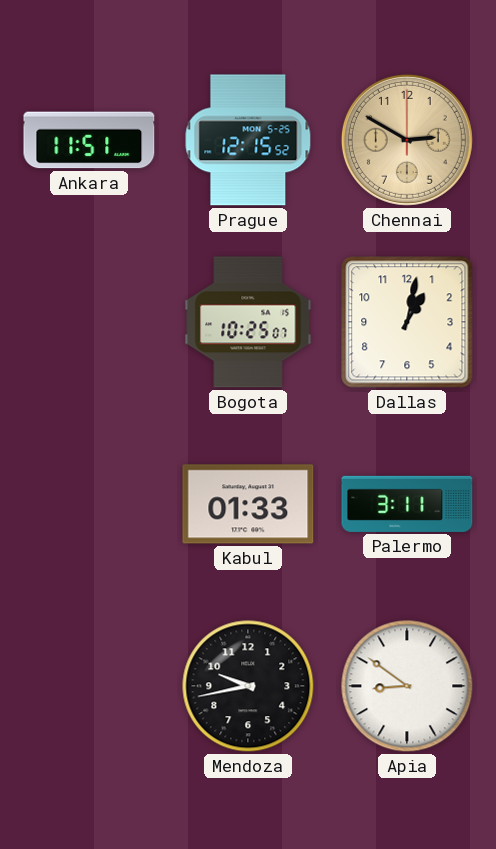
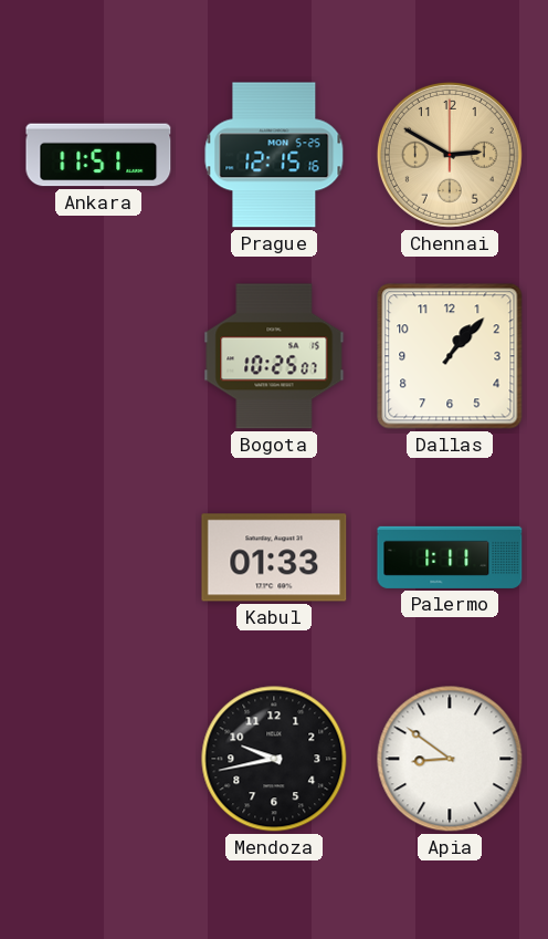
Prague: 12:15:52 -> 12:15:16 (274, 155)
Dallas: 1:02 -> 1:07 (450, 356)
Palermo: 3:11 -> 1:11 (450, 557)
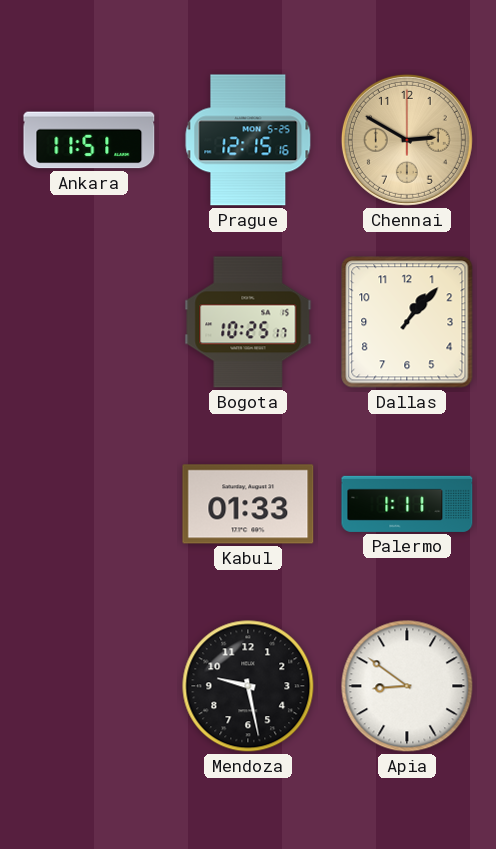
Bogota: 10:25:07 -> 10:25:17 (248, 322)
Mendoza: 9:43 -> 9:28 (248, 686)
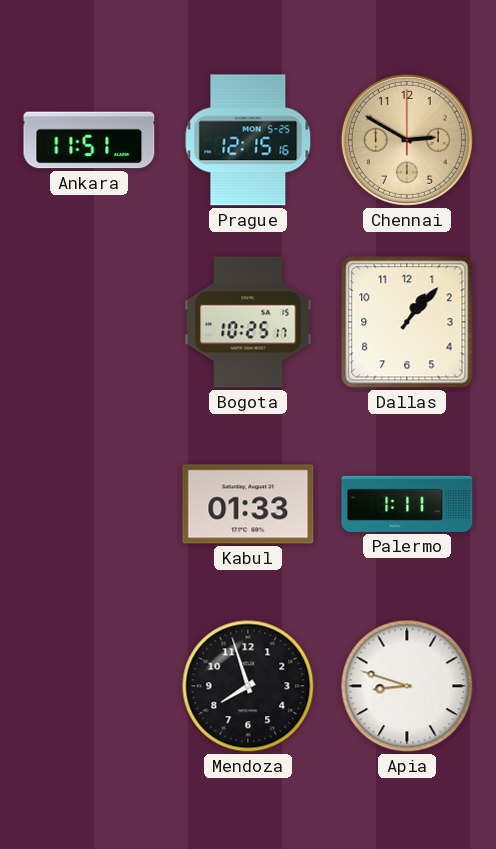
Mendoza: 9:28 -> 7:57 (248, 686)
Apia: 8:51 -> 8:48 (407, 686)
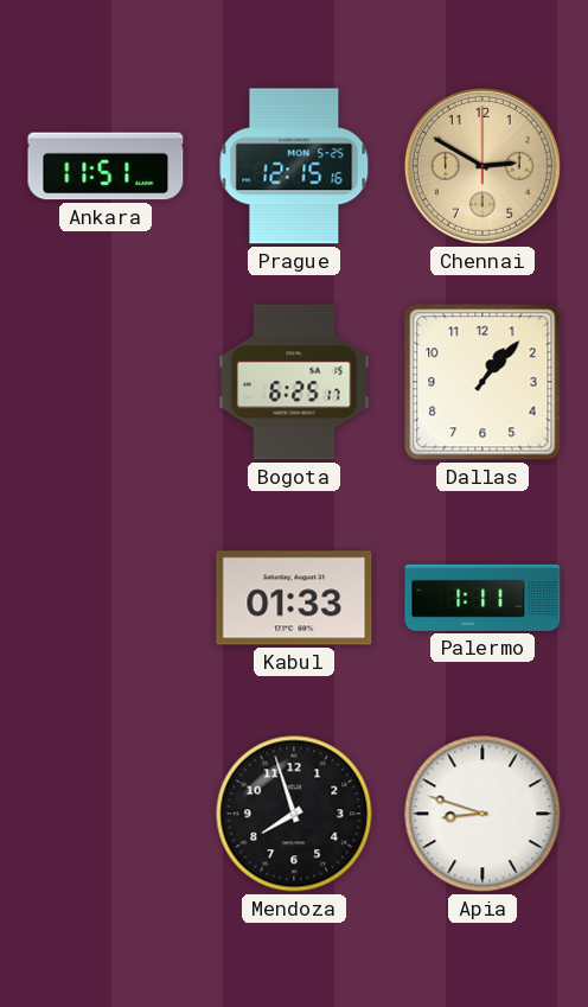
Bogota: 10:25 -> 6:25 (294, 382)
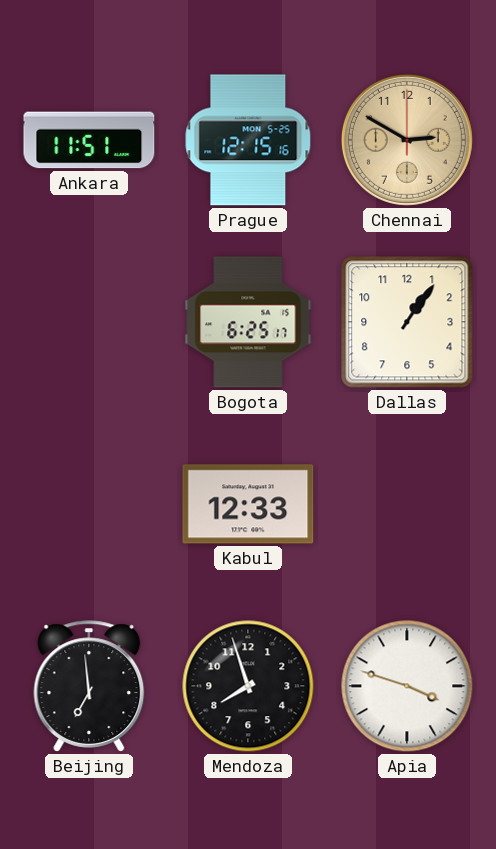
Dallas: 1:07 -> 1:06 (407, 322)
Kabul: 01:33 -> 12:33 (248, 504)
Palermo: 1:11 -> none (482, 598)
Beijing: none -> 6:59 (89, 686)
Apia: 8:48 -> 3:48 (407, 686)
